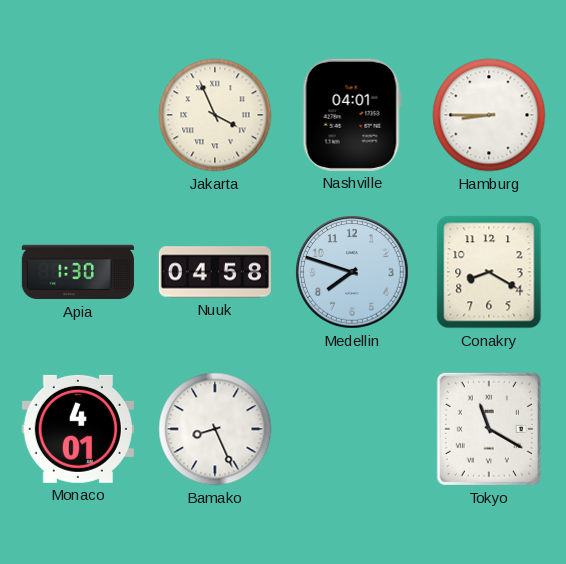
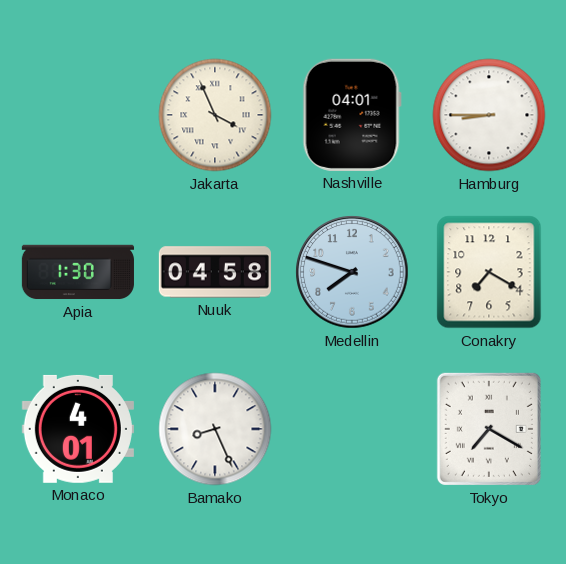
Conakry: 8:20 -> 7:20 (489, 272)
Tokyo: 11:20 -> 7:20 (489, 429)
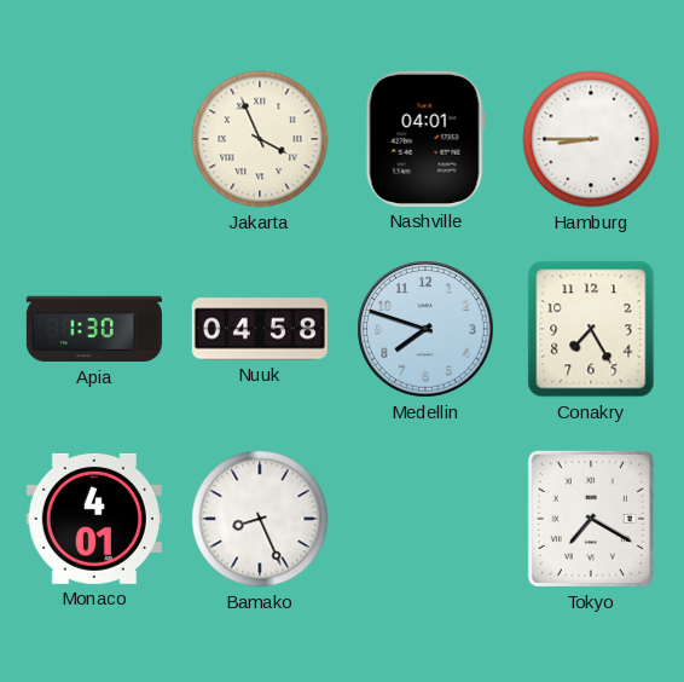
Conakry: 7:20 -> 7:25 (591, 329)
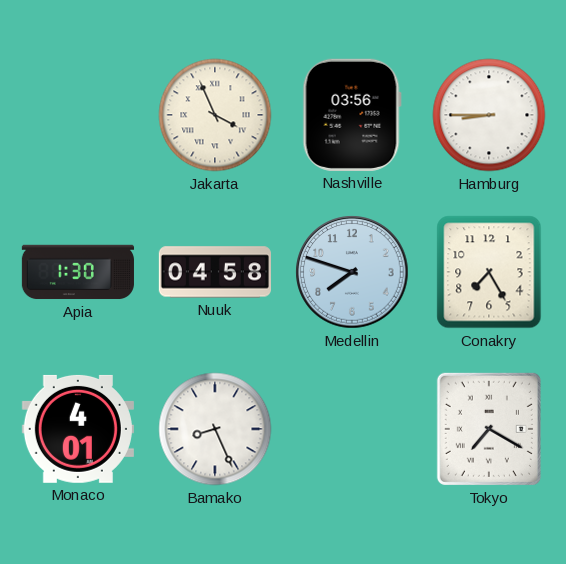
Nashville: 04:01 -> 03:56 (352, 115)
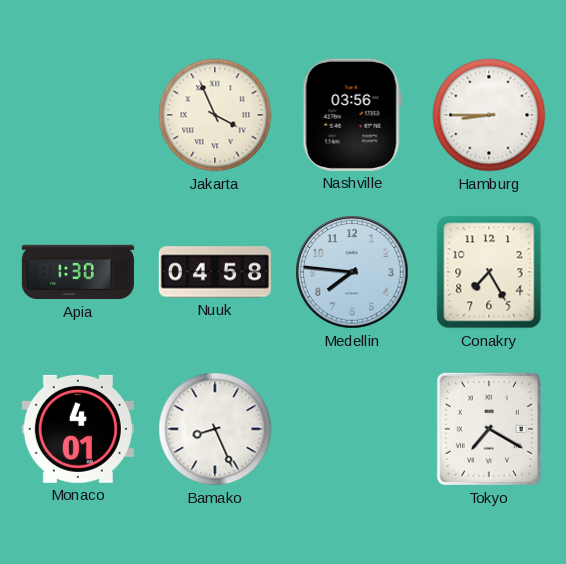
Medellin: 7:48 -> 7:46 (352, 272)
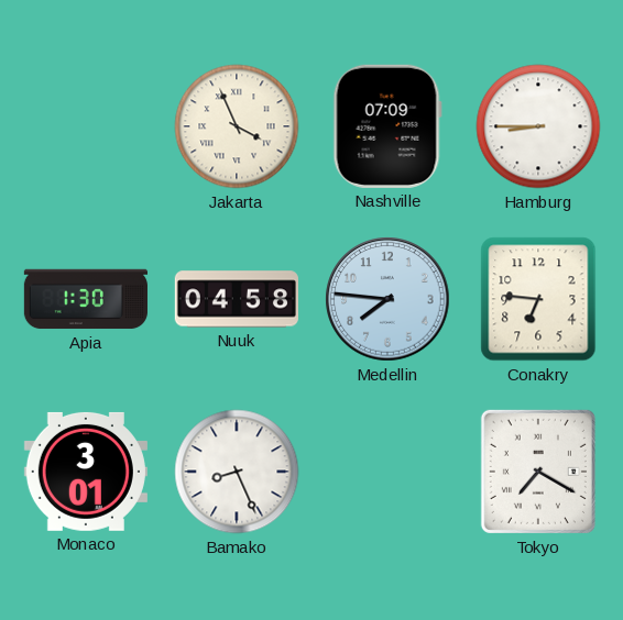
Nashville: 03:56 -> 07:09 (387, 126)
Conakry: 7:25 -> 6:46 (538, 299)
Monaco: 4:01 -> 3:01 (86, 472)
